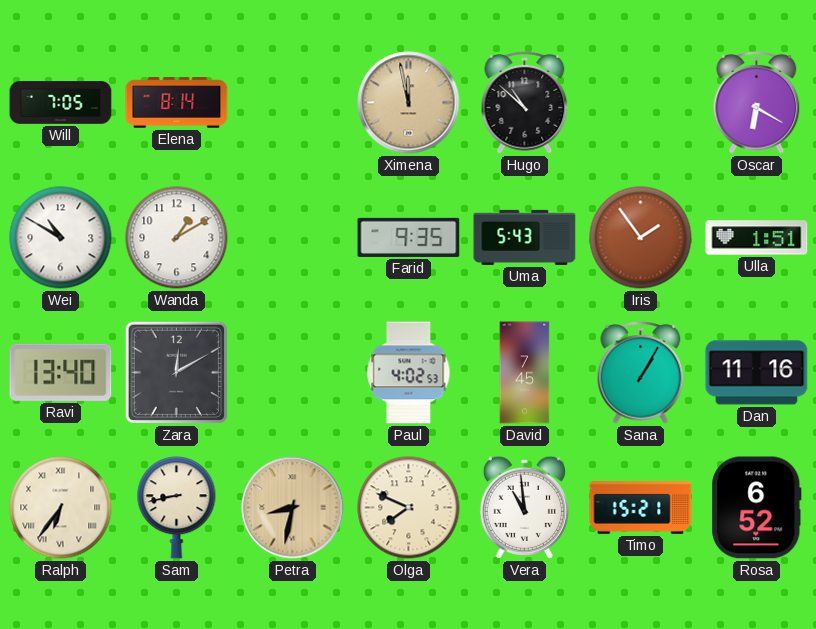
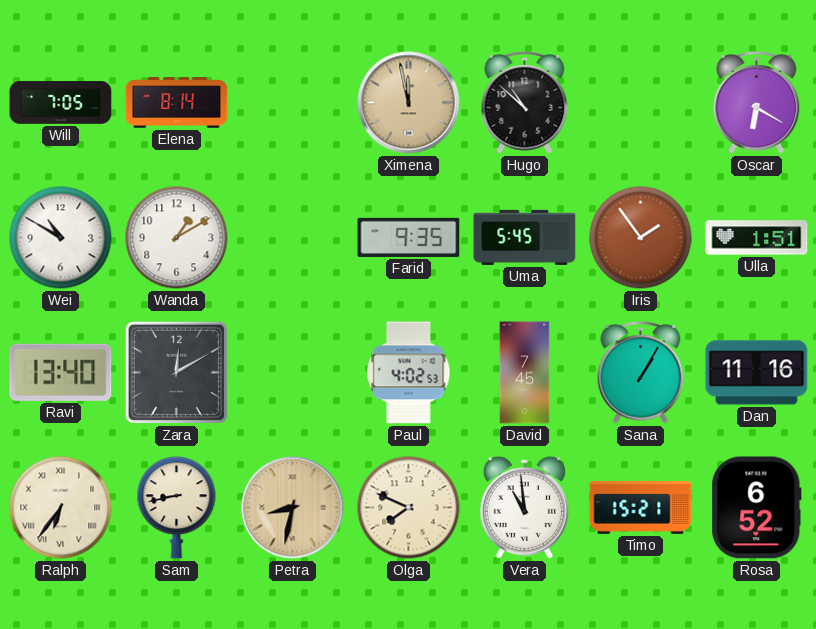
Uma: 5:43 -> 5:45 (525, 237)
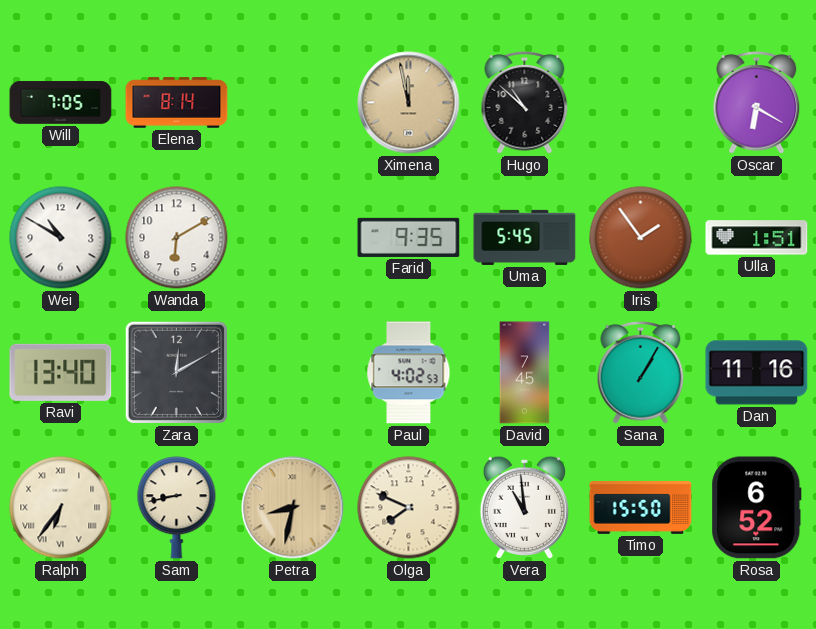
Wanda: 1:10 -> 6:10 (177, 238)
Timo: 15:21 -> 15:50 (641, 508)
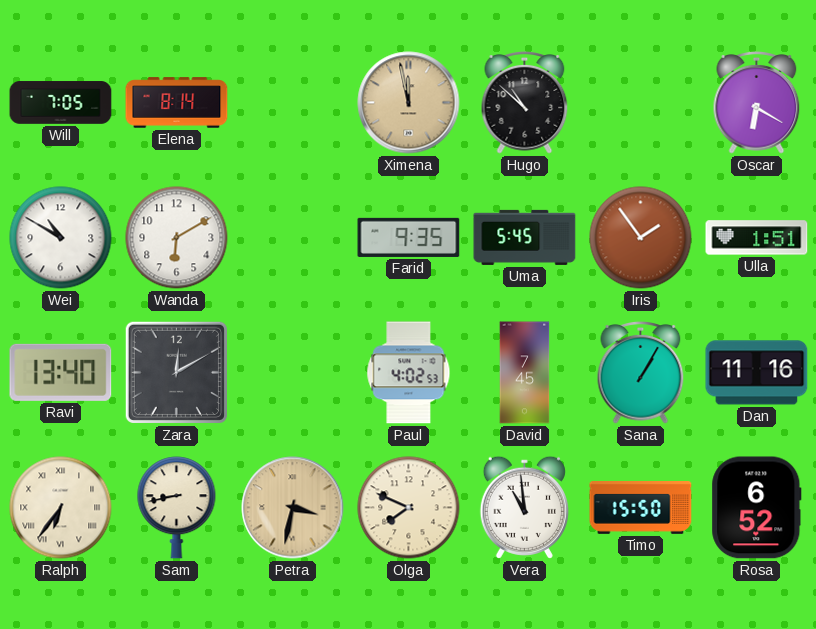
Petra: 8:32 -> 3:32 (293, 508)
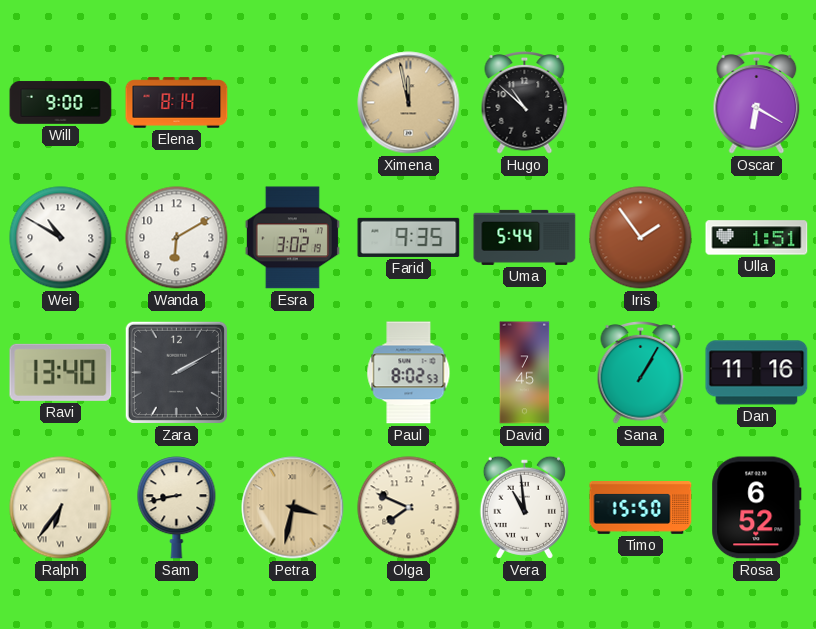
Will: 7:05 -> 9:00 (61, 103)
Esra: none -> 3:02 (292, 238)
Uma: 5:45 -> 5:44 (525, 237)
Zara: 12:10 -> 2:10 (176, 372)
Paul: 4:02 -> 8:02 (409, 373)
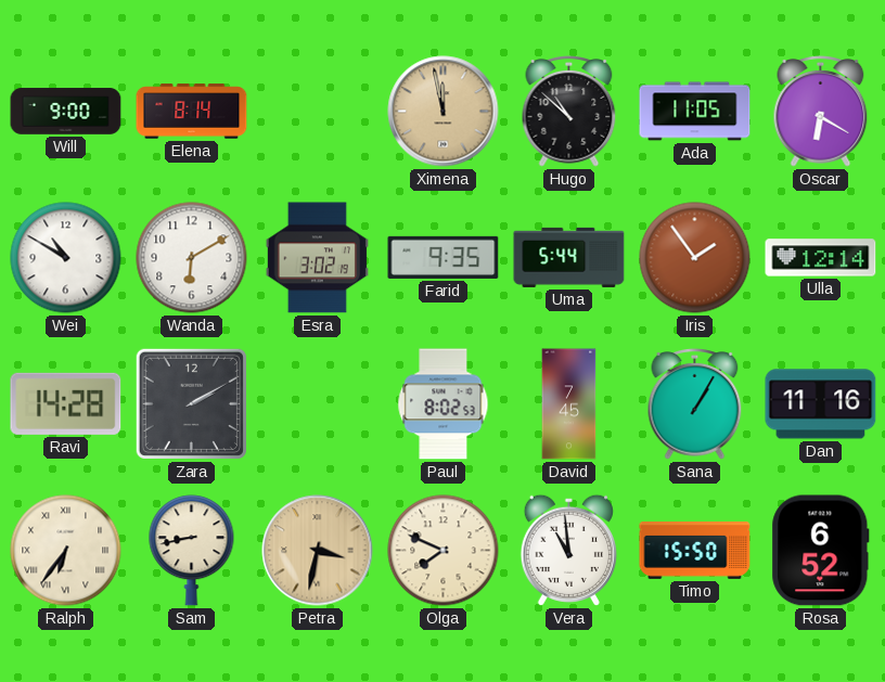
Ada: none -> 11:05 (695, 112)
Ulla: 1:51 -> 12:14 (821, 258)
Ravi: 13:40 -> 14:28 (66, 403)
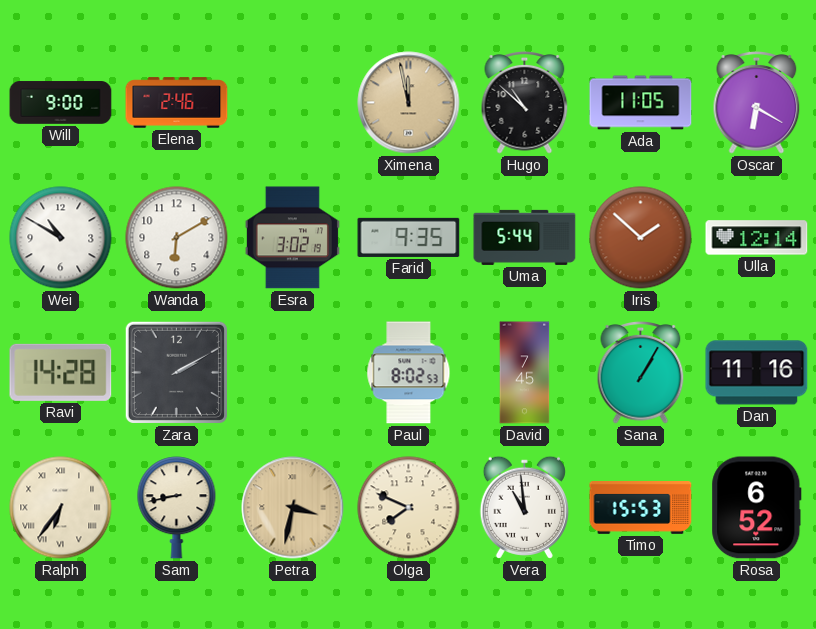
Elena: 8:14 -> 2:46 (177, 103)
Iris: 1:54 -> 1:52 (641, 238)
Timo: 15:50 -> 15:53 (641, 508)
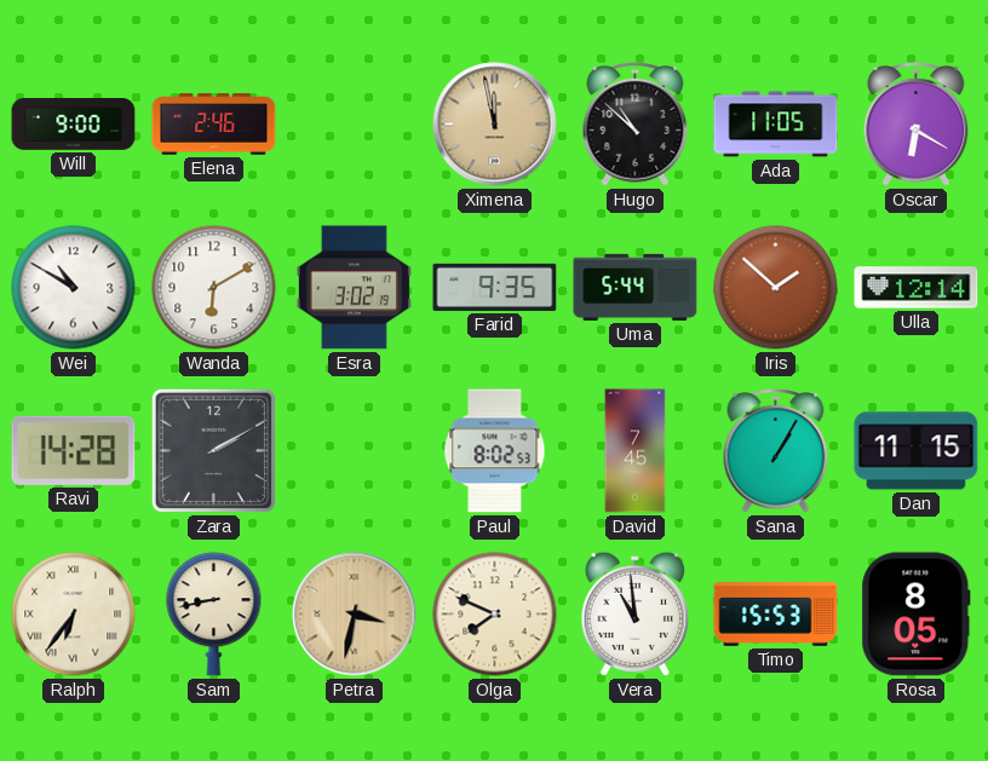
Dan: 11:16 -> 11:15 (917, 451)
Rosa: 6:52 -> 8:05 (917, 615)
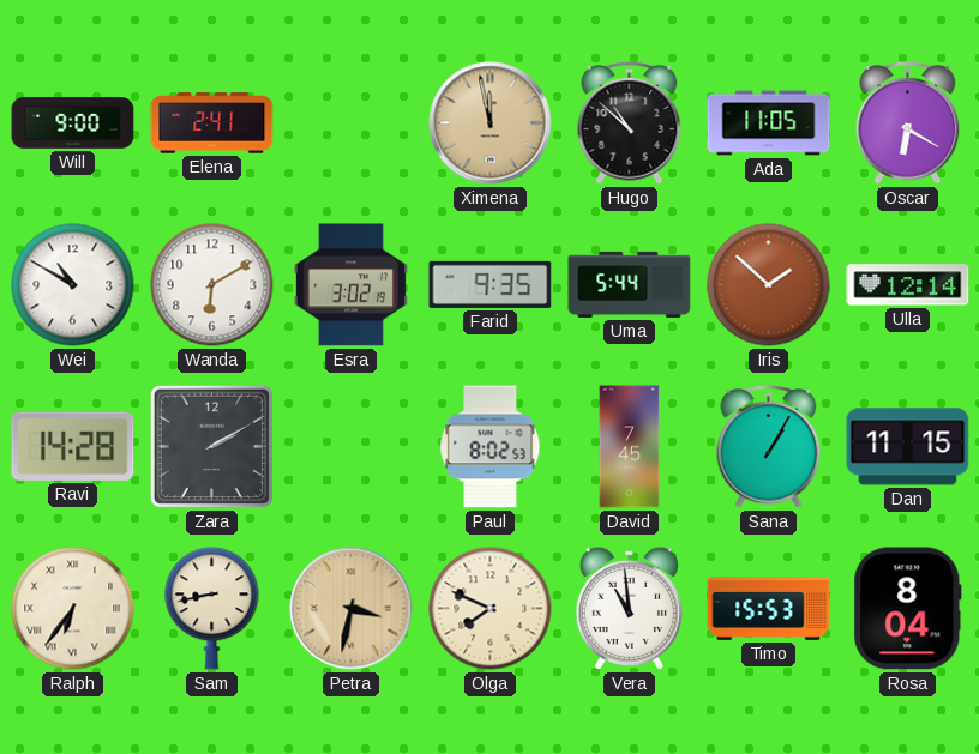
Elena: 2:46 -> 2:41 (212, 123)
Rosa: 8:05 -> 8:04 (908, 609)
